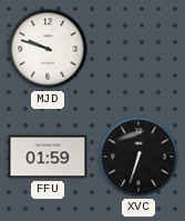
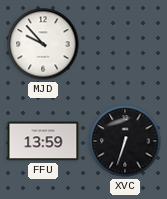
MJD: 9:48 -> 9:53 (43, 44)
FFU: 01:59 -> 13:59 (43, 141)
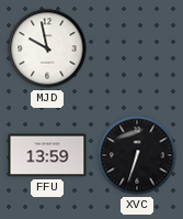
MJD: 9:53 -> 9:58 (47, 48)
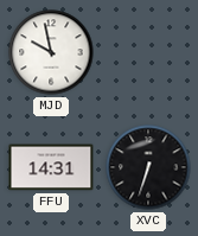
FFU: 13:59 -> 14:31 (51, 167)
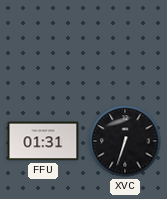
MJD: 9:58 -> none (51, 52)
FFU: 14:31 -> 01:31 (43, 141)
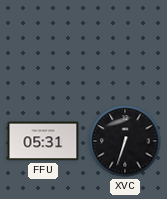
FFU: 01:31 -> 05:31 (43, 141)
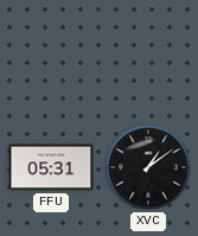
XVC: 6:33 -> 1:09 (148, 167)
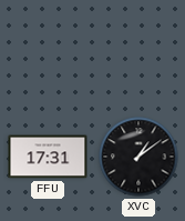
FFU: 05:31 -> 17:31 (48, 157)
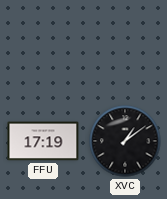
FFU: 17:31 -> 17:19 (43, 141)
